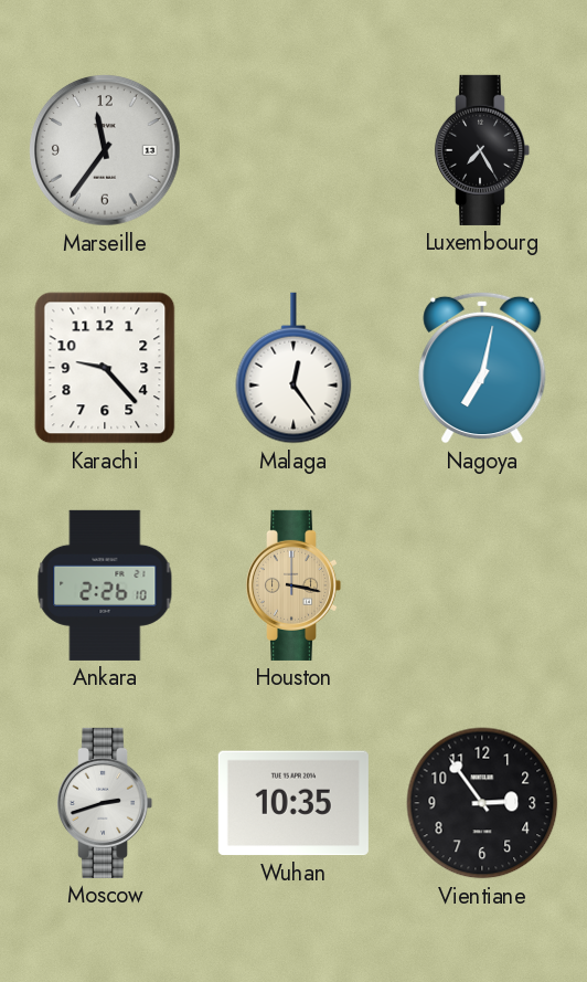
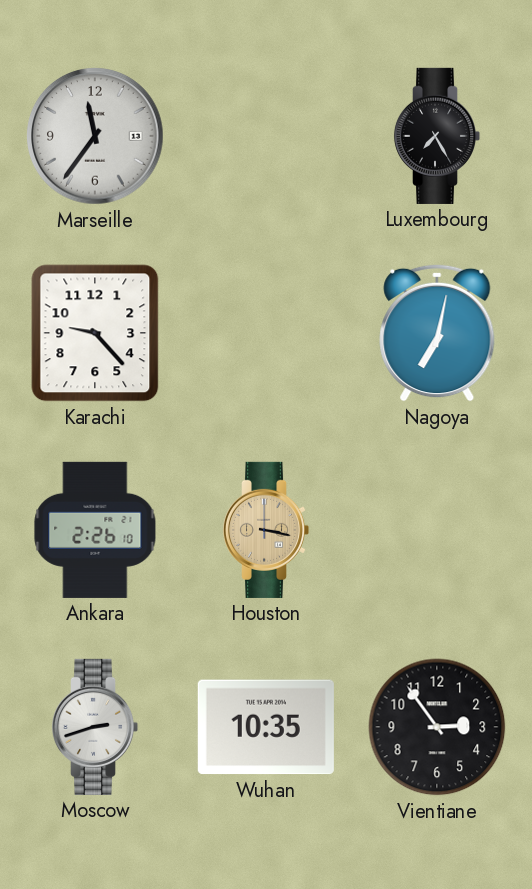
Malaga: 12:24 -> none (293, 368)
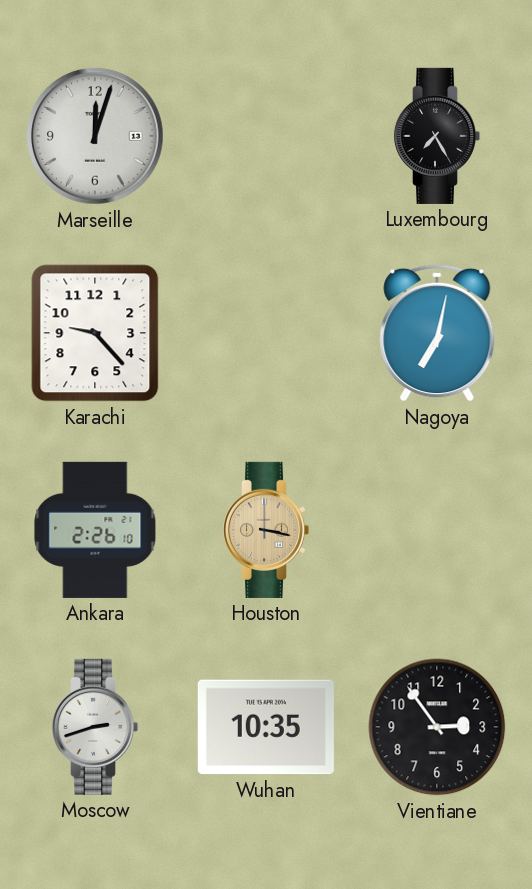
Marseille: 11:36 -> 12:03 (96, 137)
